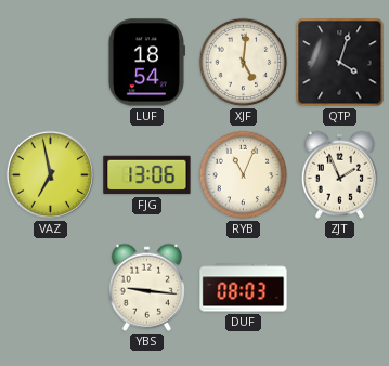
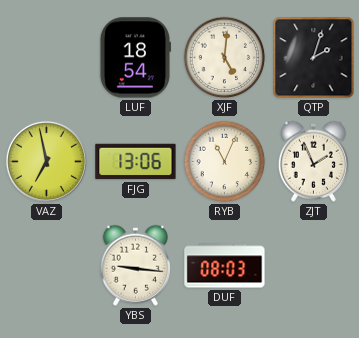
QTP: 4:03 -> 2:03 (314, 58)
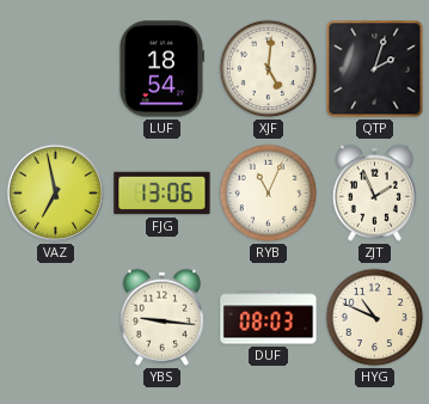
HYG: none -> 10:49 (375, 318)
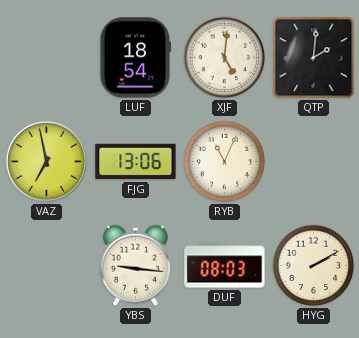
QTP: 2:03 -> 2:01 (314, 58)
ZJT: 1:56 -> none (374, 192)
HYG: 10:49 -> 2:10 (314, 266)
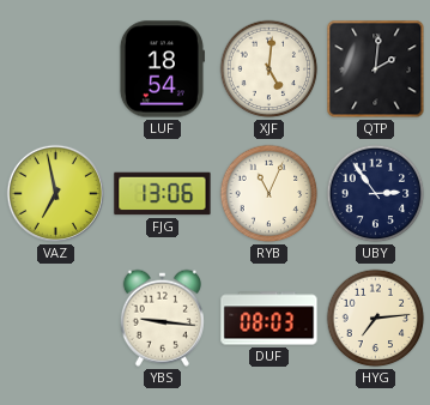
UBY: none -> 2:54 (376, 194)
HYG: 2:10 -> 7:14 (376, 319)
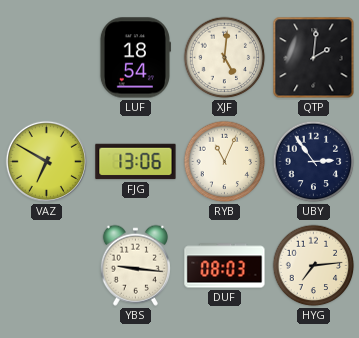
VAZ: 6:58 -> 6:50 (46, 161)
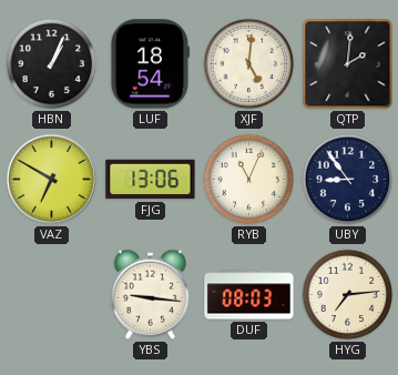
HBN: none -> 1:04 (52, 64)
UBY: 2:54 -> 8:54 (348, 180)
